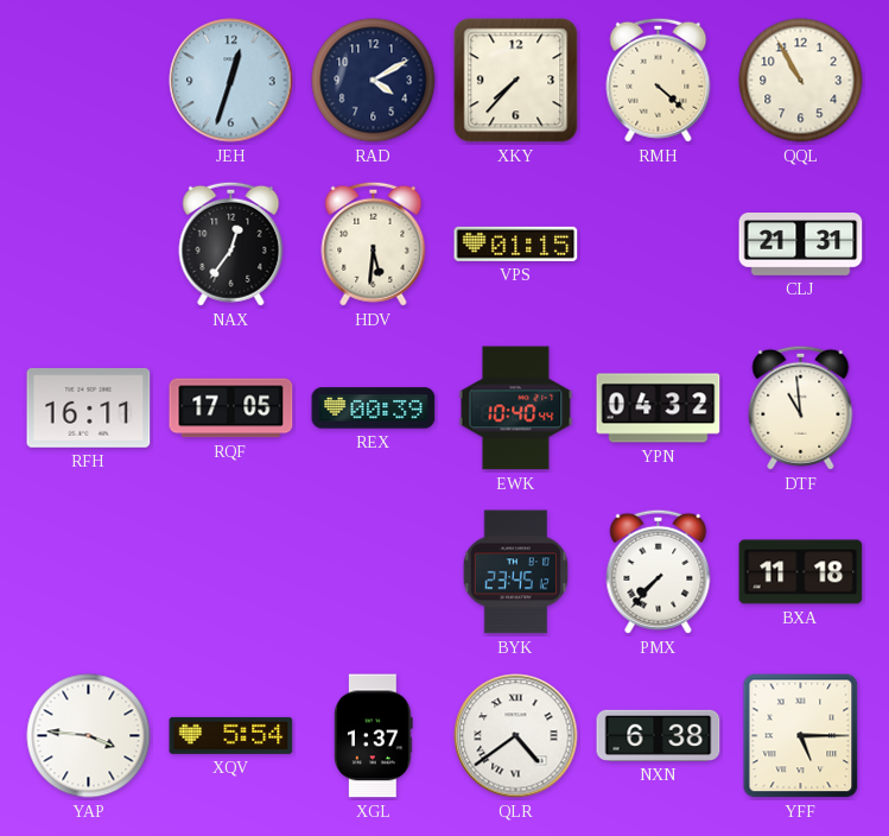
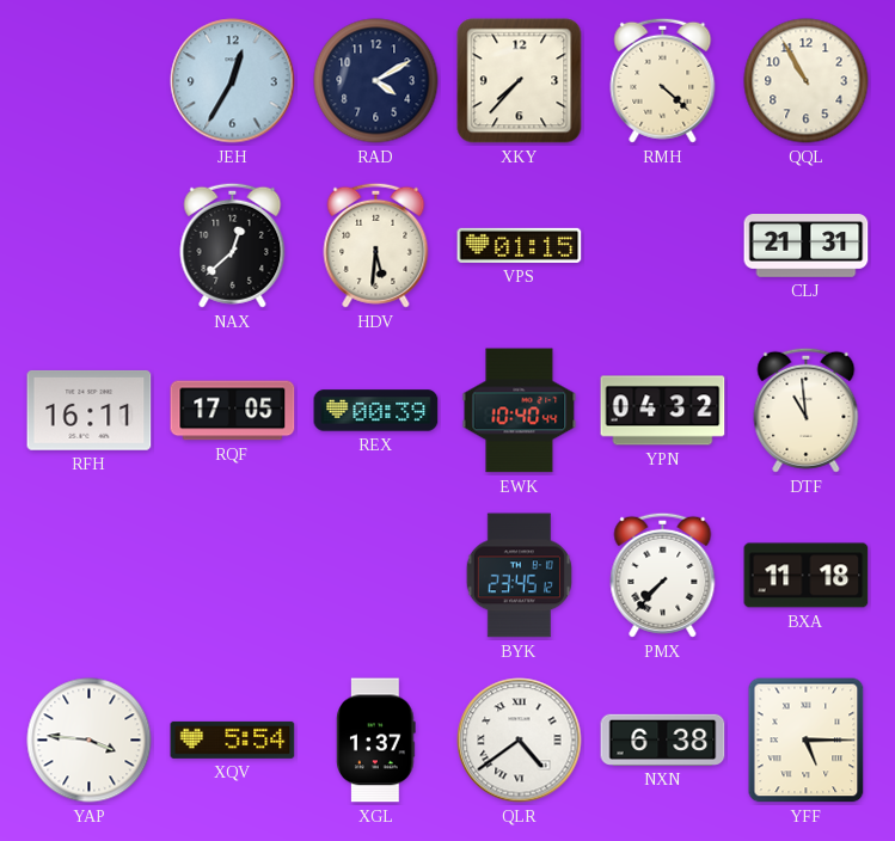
JEH: 12:33 -> 12:35 (233, 81)
NAX: 12:36 -> 12:38 (233, 245)
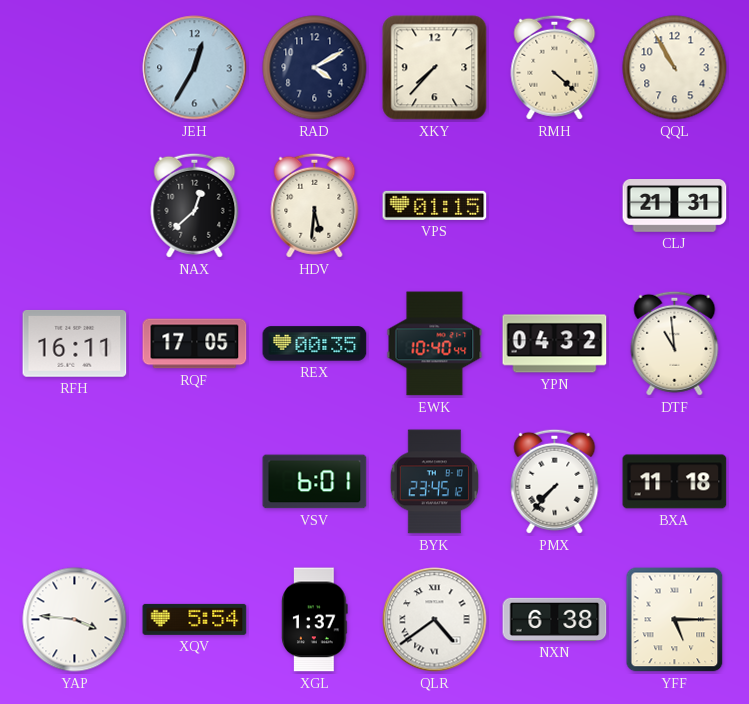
REX: 00:39 -> 00:35 (315, 344)
VSV: none -> 6:01 (315, 482)
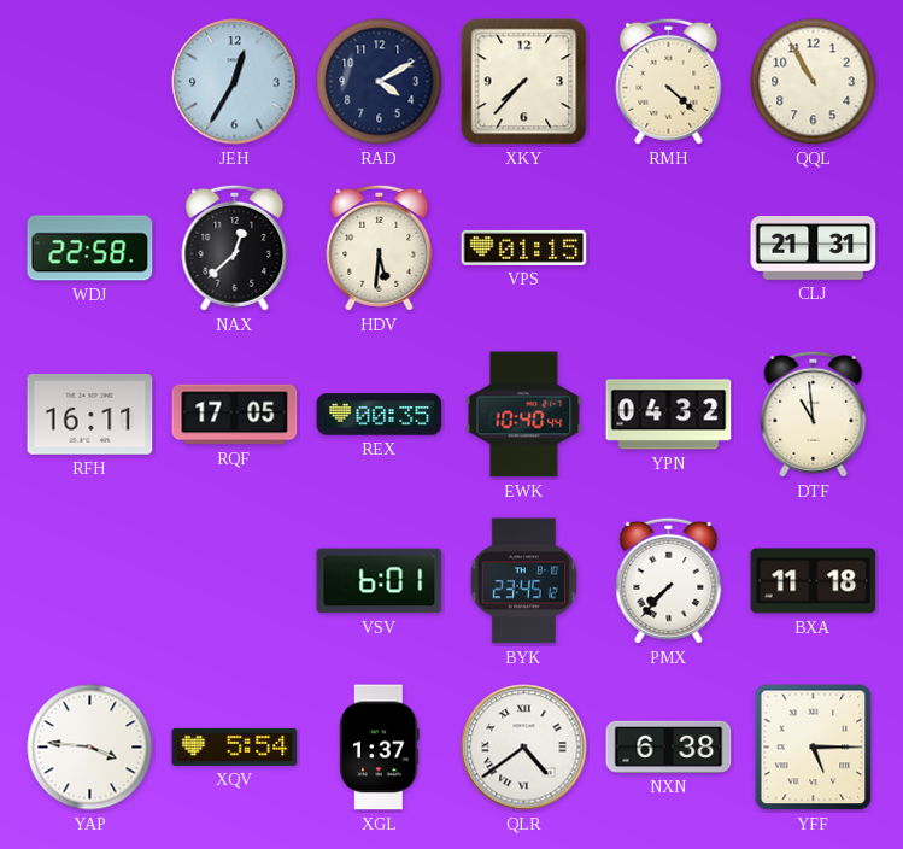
WDJ: none -> 22:58 (90, 248)
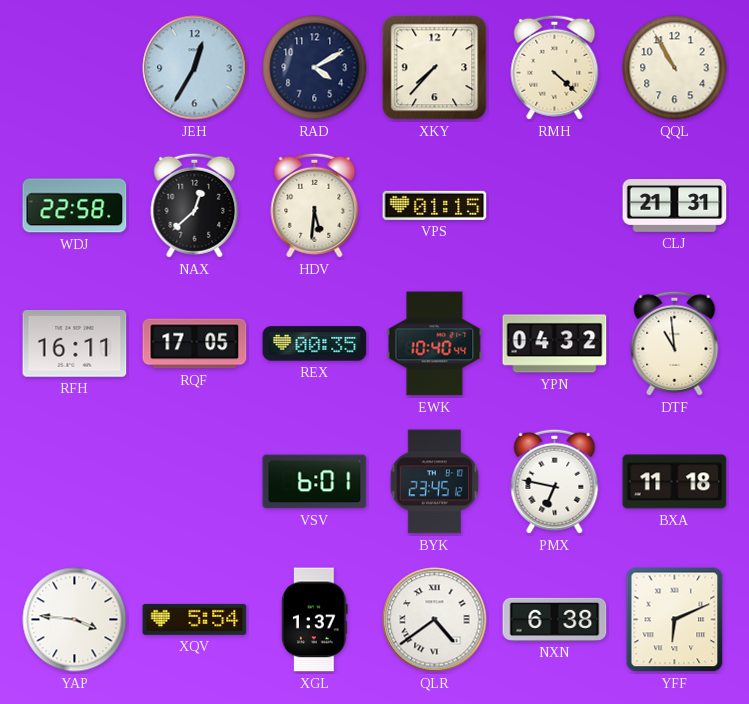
PMX: 7:37 -> 6:47 (555, 481)
YFF: 5:15 -> 6:11 (675, 620)
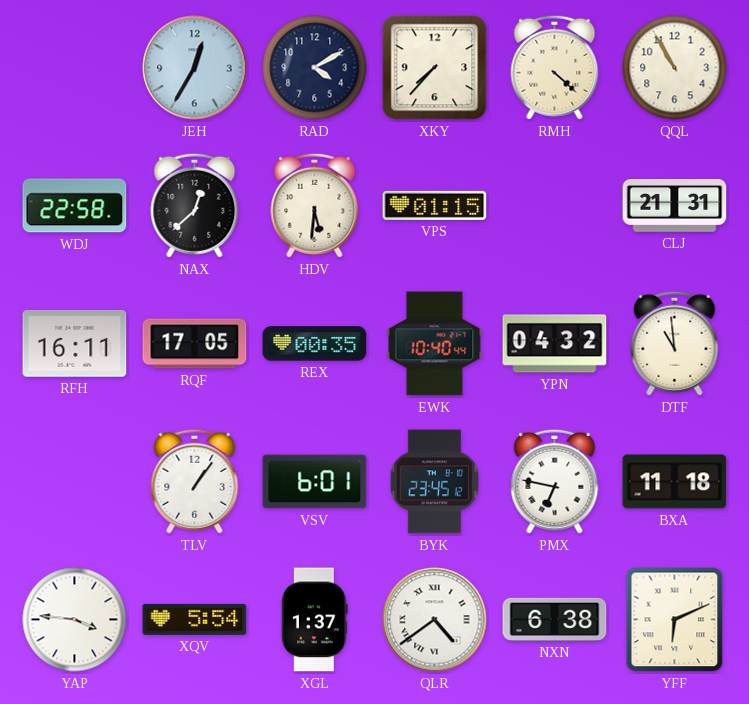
TLV: none -> 1:06 (195, 481)
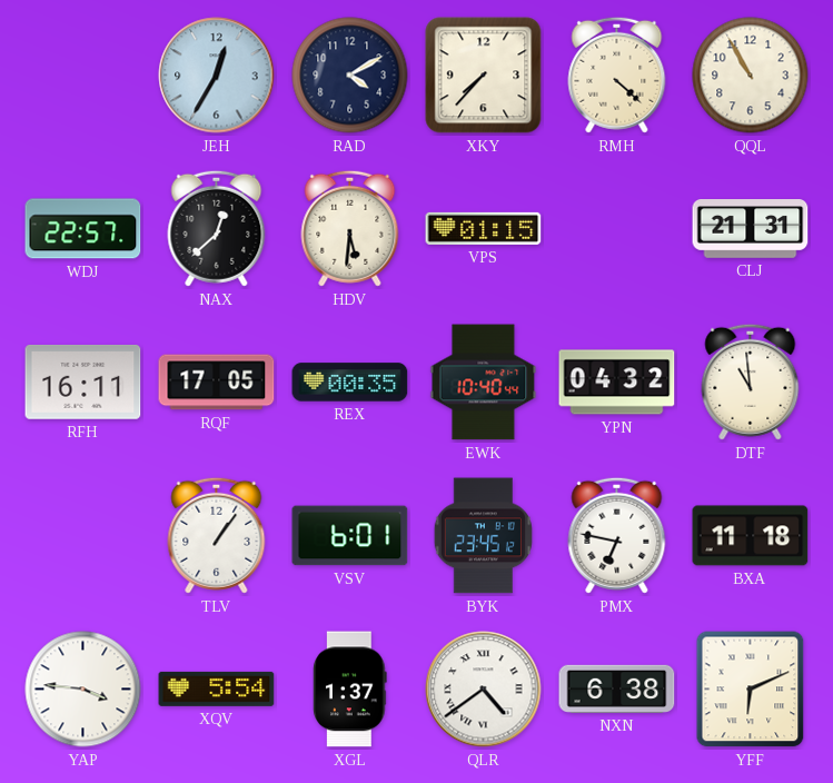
WDJ: 22:58 -> 22:57 (83, 229)
